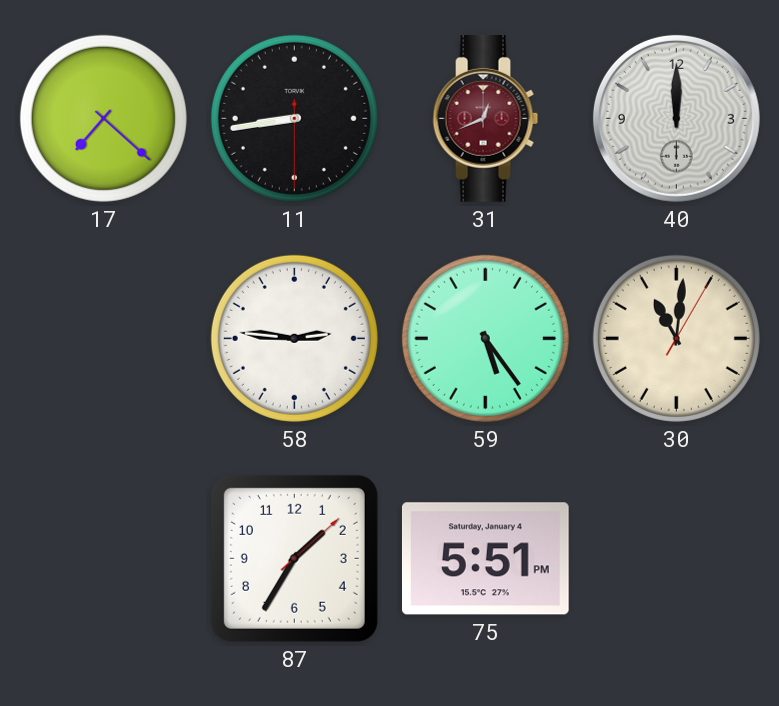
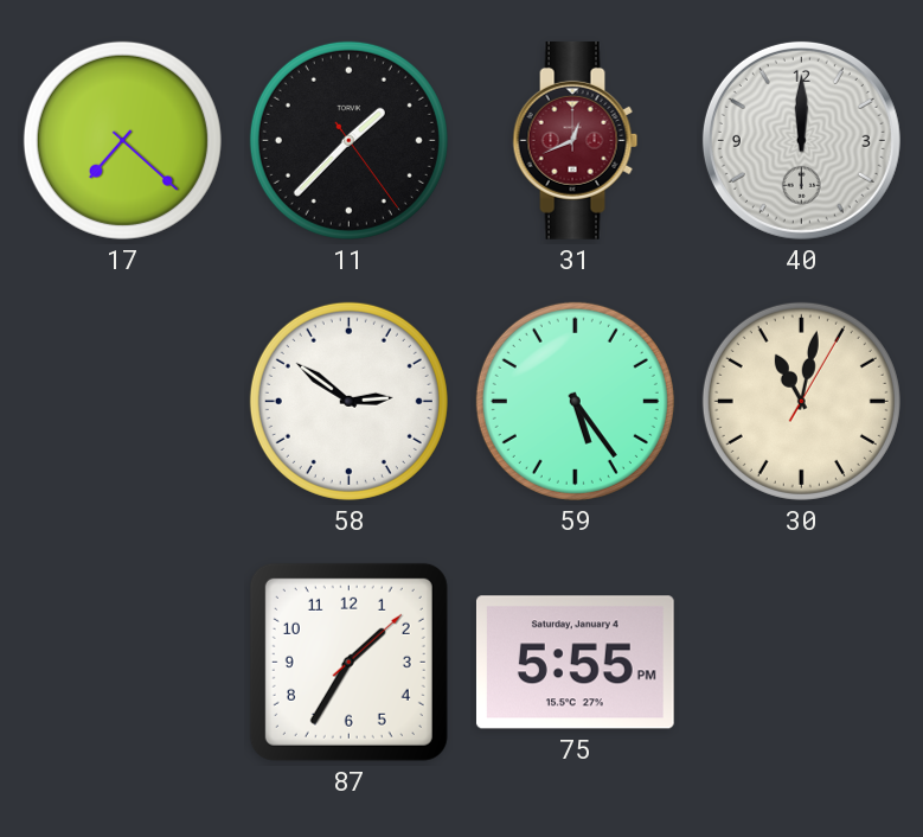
11: 8:43 -> 1:37 (348, 140)
58: 2:46 -> 2:51 (348, 401)
30: 11:01 -> 11:02 (801, 401)
75: 5:51 -> 5:55 (575, 663)
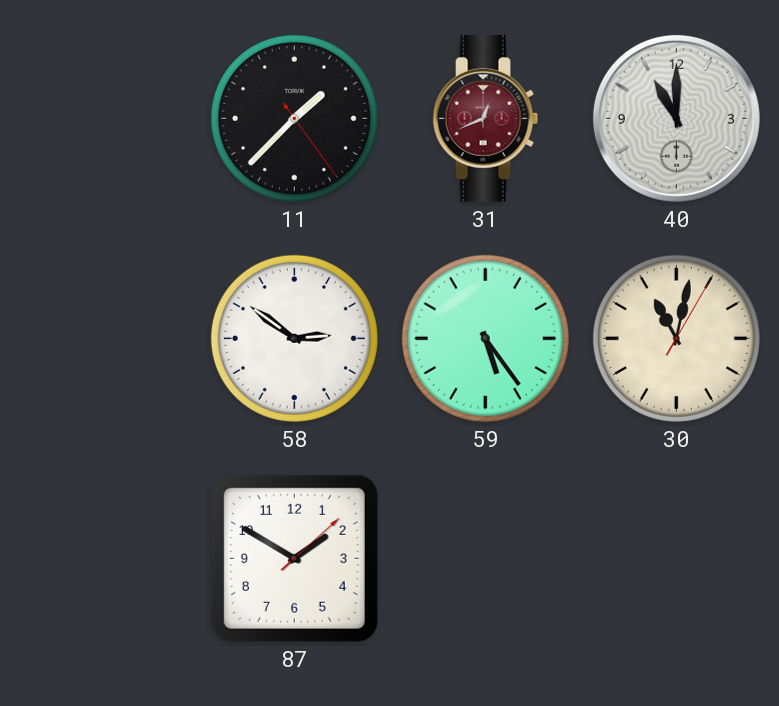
17: 7:22 -> none (122, 140)
40: 12:00 -> 11:00 (676, 118)
87: 1:35 -> 1:50 (294, 558)
75: 5:55 -> none (575, 663)
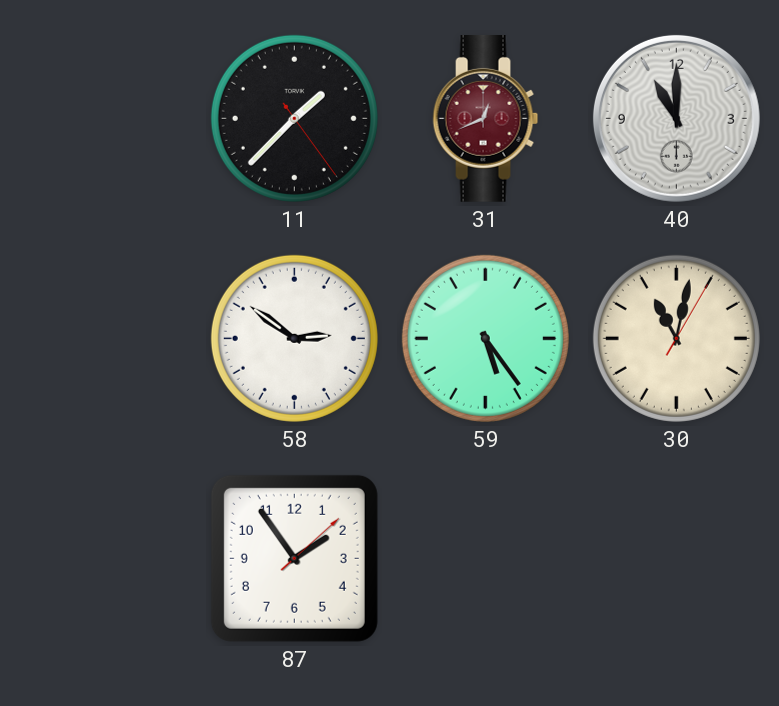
87: 1:50 -> 1:54 (294, 558)
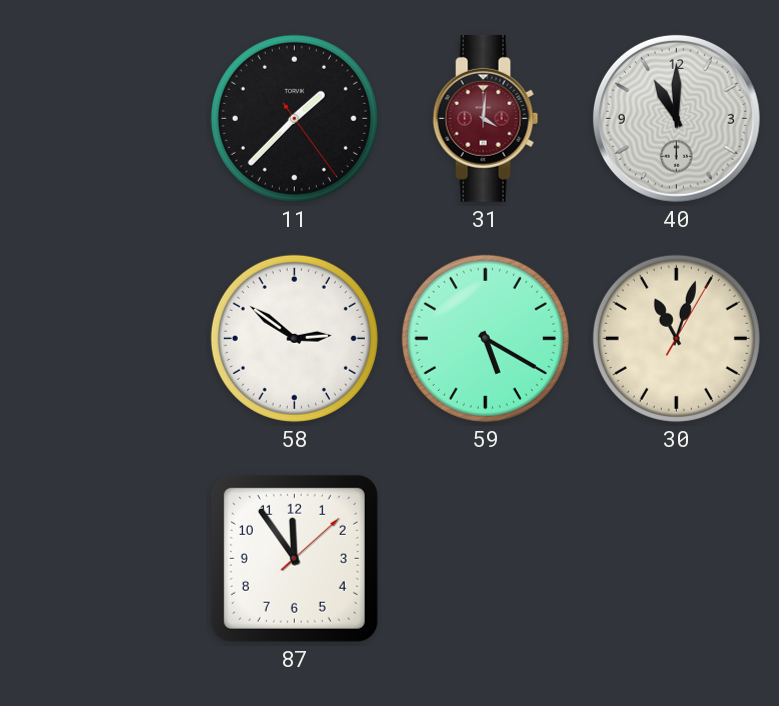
31: 12:41 -> 4:01 (486, 119)
59: 5:24 -> 5:20 (485, 338)
30: 11:02 -> 11:03 (676, 338)
87: 1:54 -> 11:54 (294, 558)
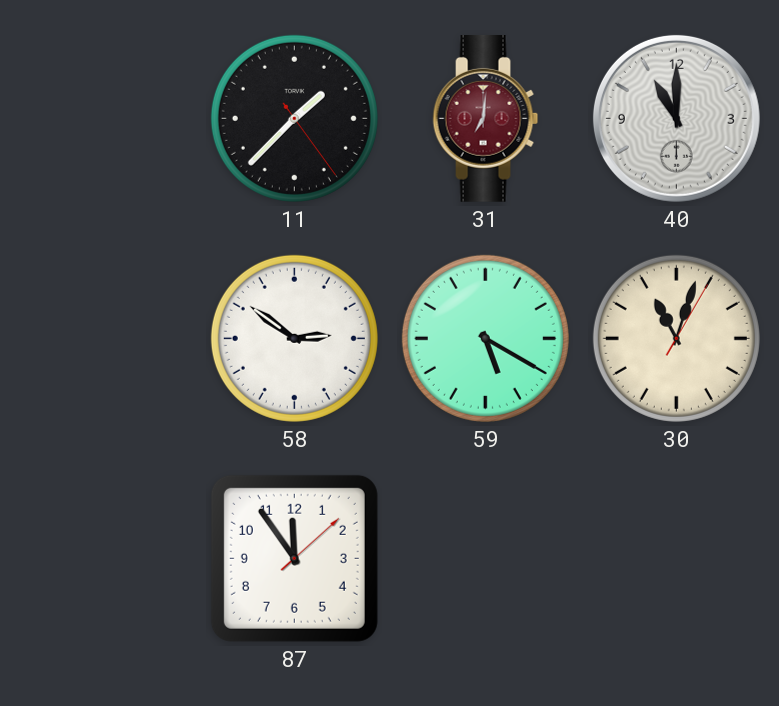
31: 4:01 -> 7:01 (486, 119)
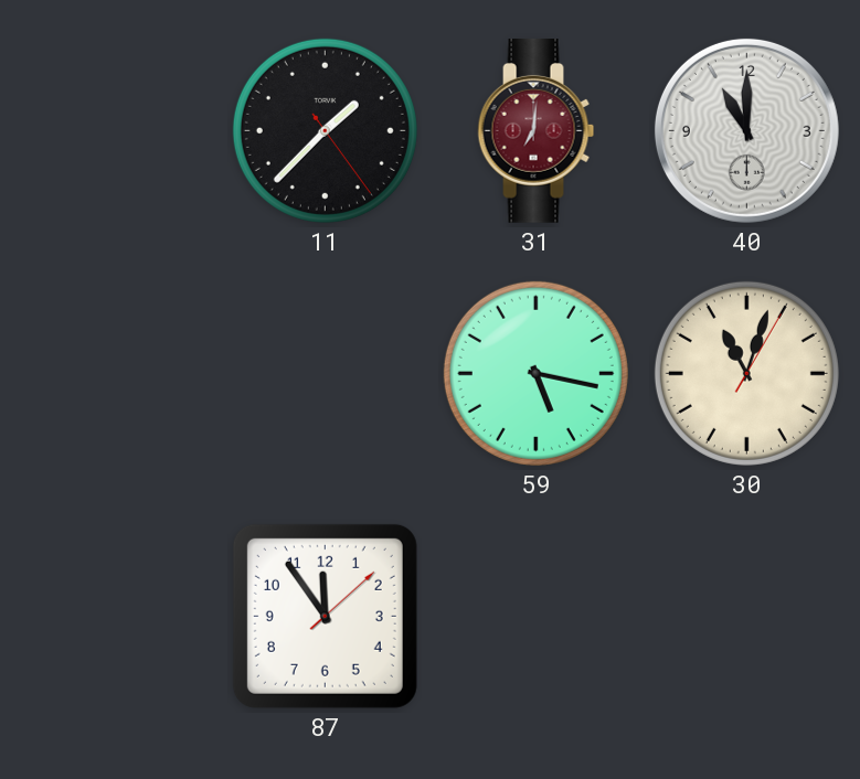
58: 2:51 -> none (294, 338)
59: 5:20 -> 5:17 (535, 373)
